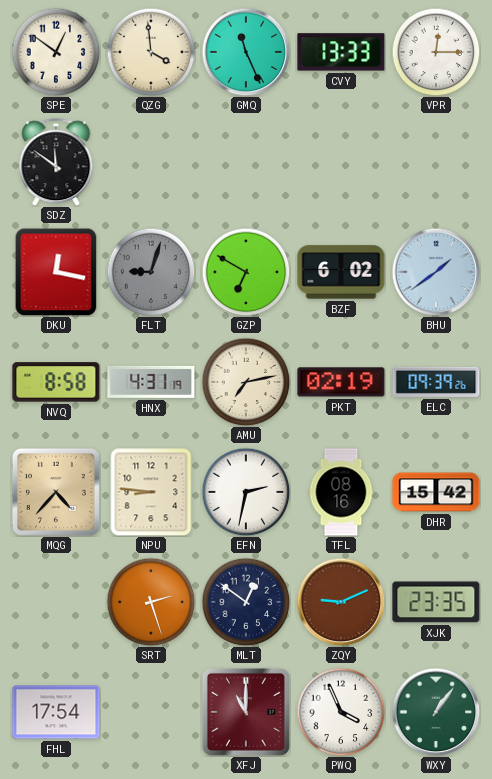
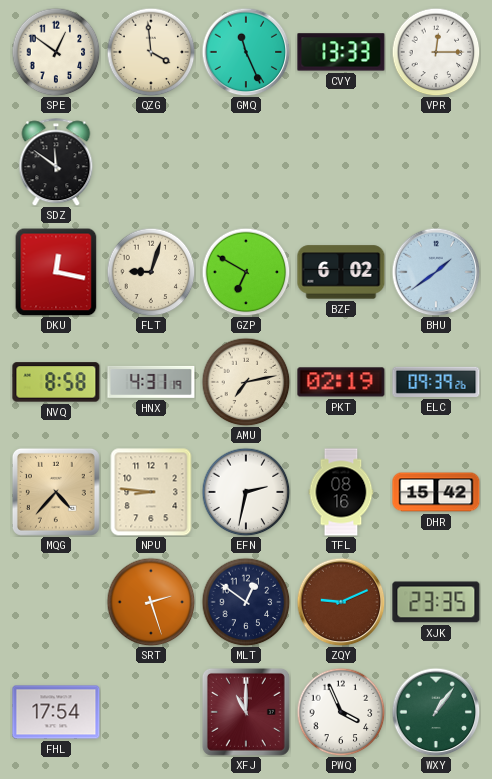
FLT dial: grey -> cream (151, 272)
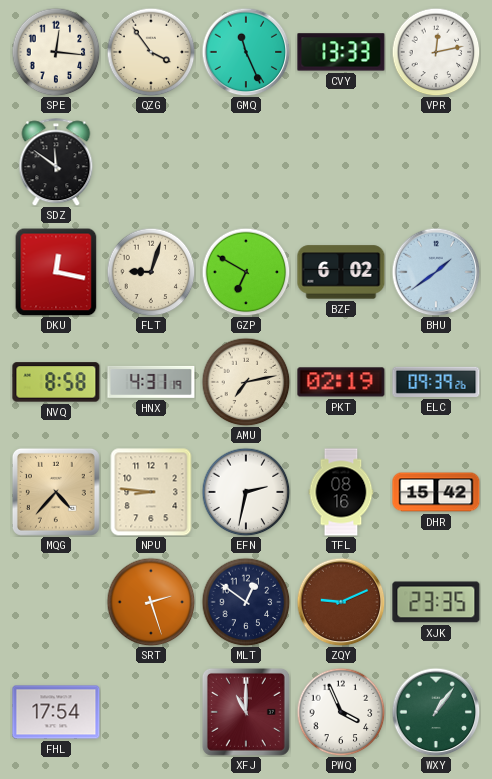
SPE: 12:51 -> 12:16 (56, 52)
QZG: 3:59 -> 3:54 (151, 52)
VPR: 12:15 -> 12:13 (436, 52)
